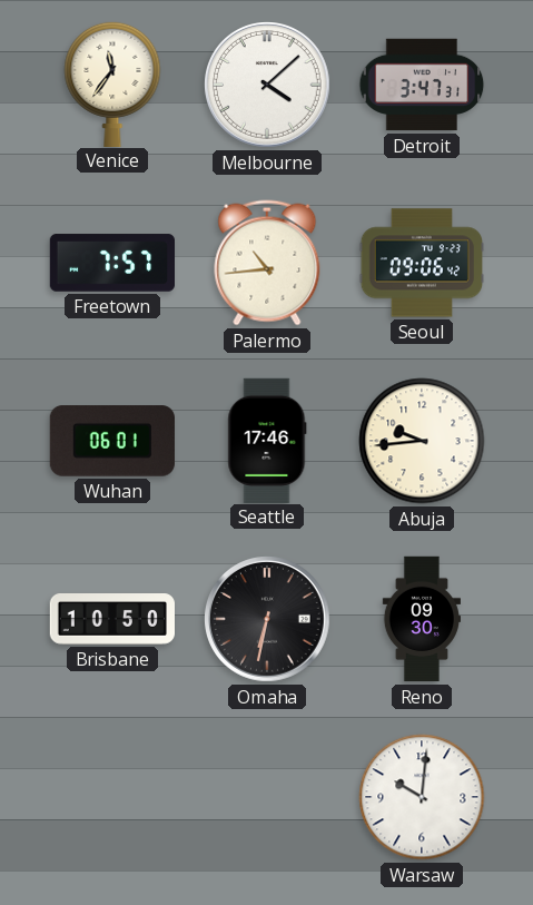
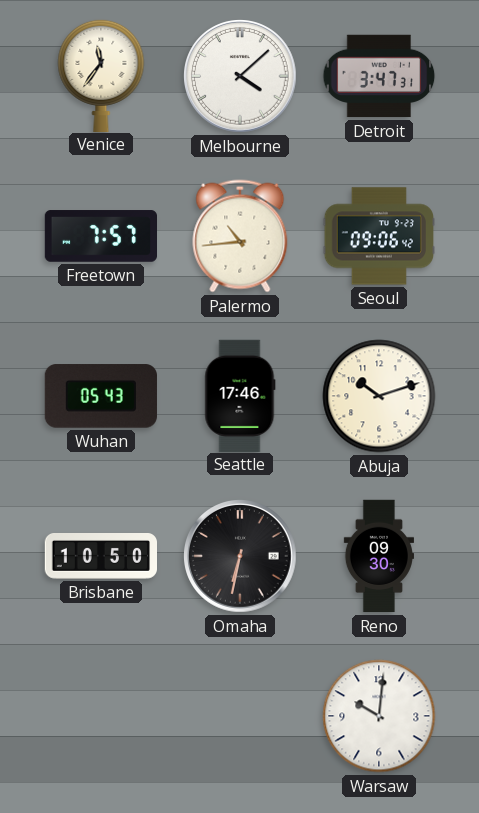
Wuhan: 06:01 -> 05:43 (101, 396)
Abuja: 9:44 -> 10:12 (379, 396)
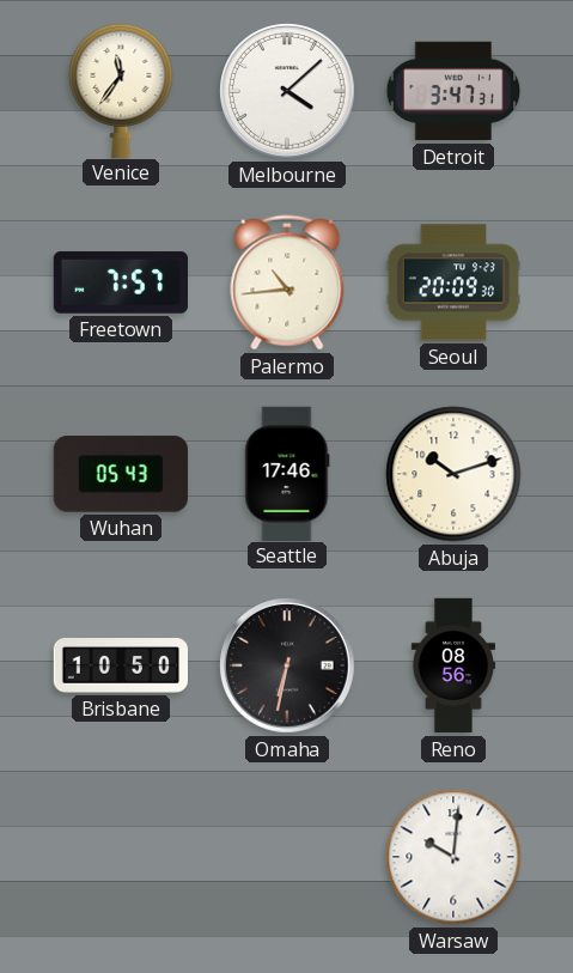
Seoul: 09:06 -> 20:09 (452, 282)
Reno: 09:30 -> 08:56 (452, 665)
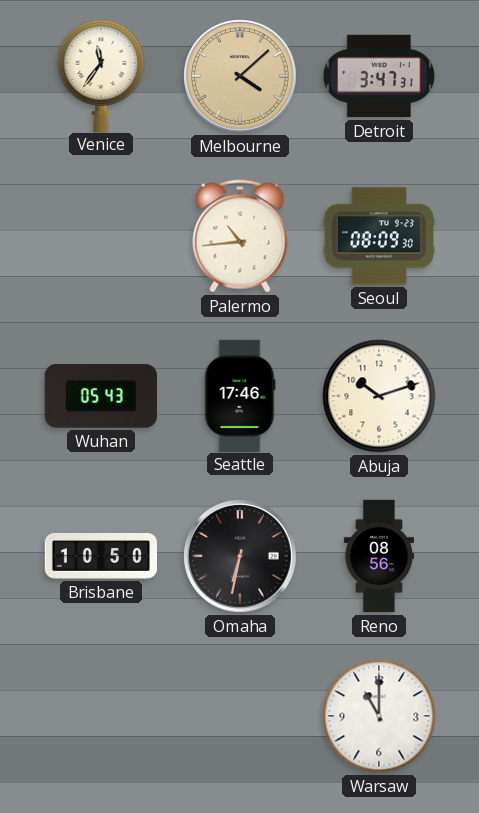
Melbourne dial: white -> champagne (241, 77)
Freetown: 7:57 -> none (120, 282)
Seoul: 20:09 -> 08:09 (378, 236)
Warsaw: 10:01 -> 11:00 (379, 716)
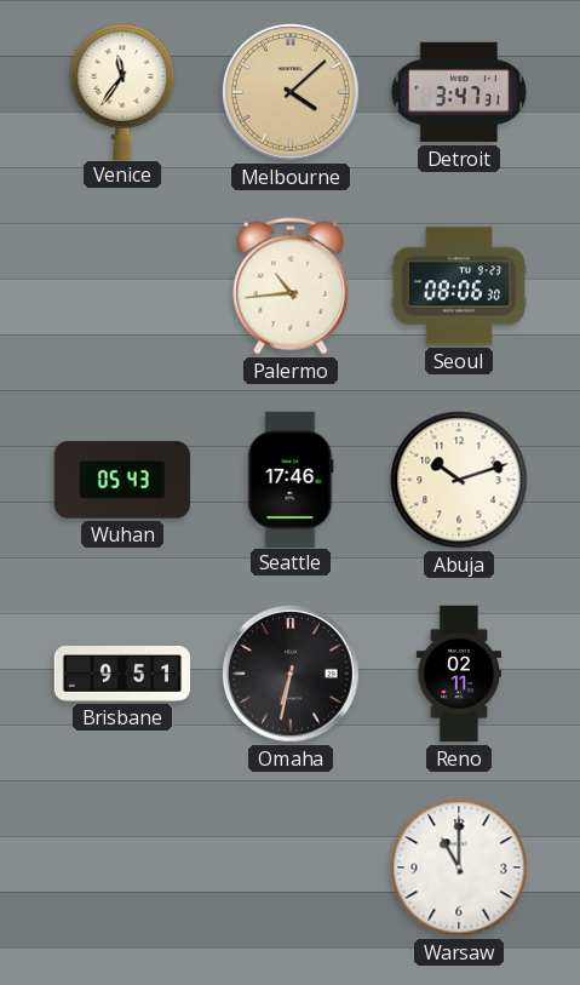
Seoul: 08:09 -> 08:06 (458, 286)
Brisbane: 10:50 -> 9:51 (122, 675)
Reno: 08:56 -> 02:11 (458, 674)
